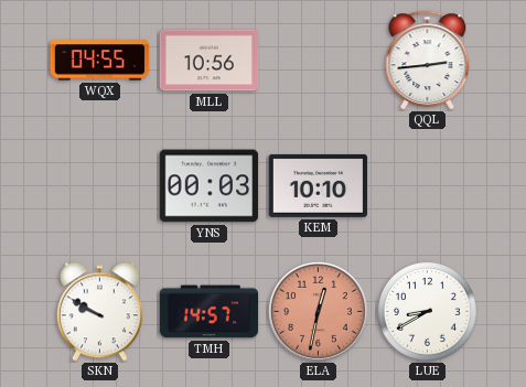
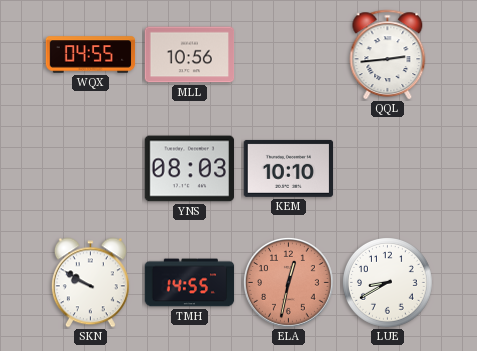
YNS: 00:03 -> 08:03 (190, 169)
TMH: 14:57 -> 14:55 (190, 283)
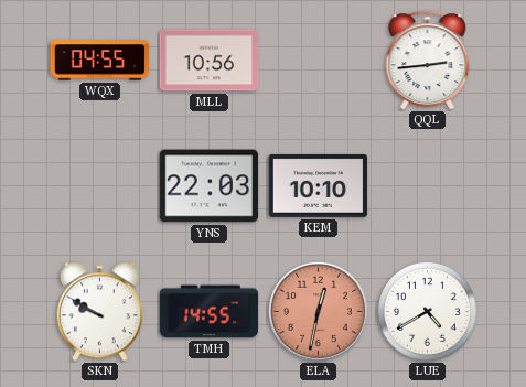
YNS: 08:03 -> 22:03 (210, 186)
LUE: 8:40 -> 4:40 (428, 312)
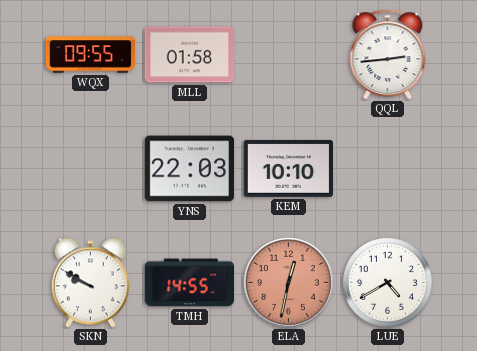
WQX: 04:55 -> 09:55 (91, 55)
MLL: 10:56 -> 01:58 (190, 55)
